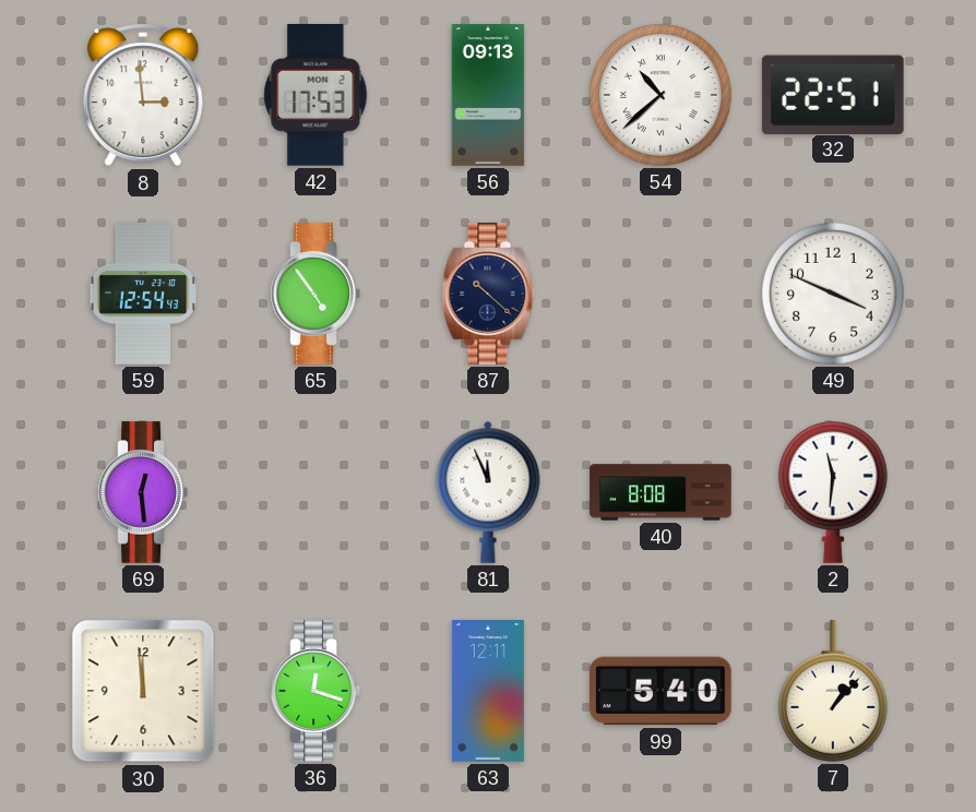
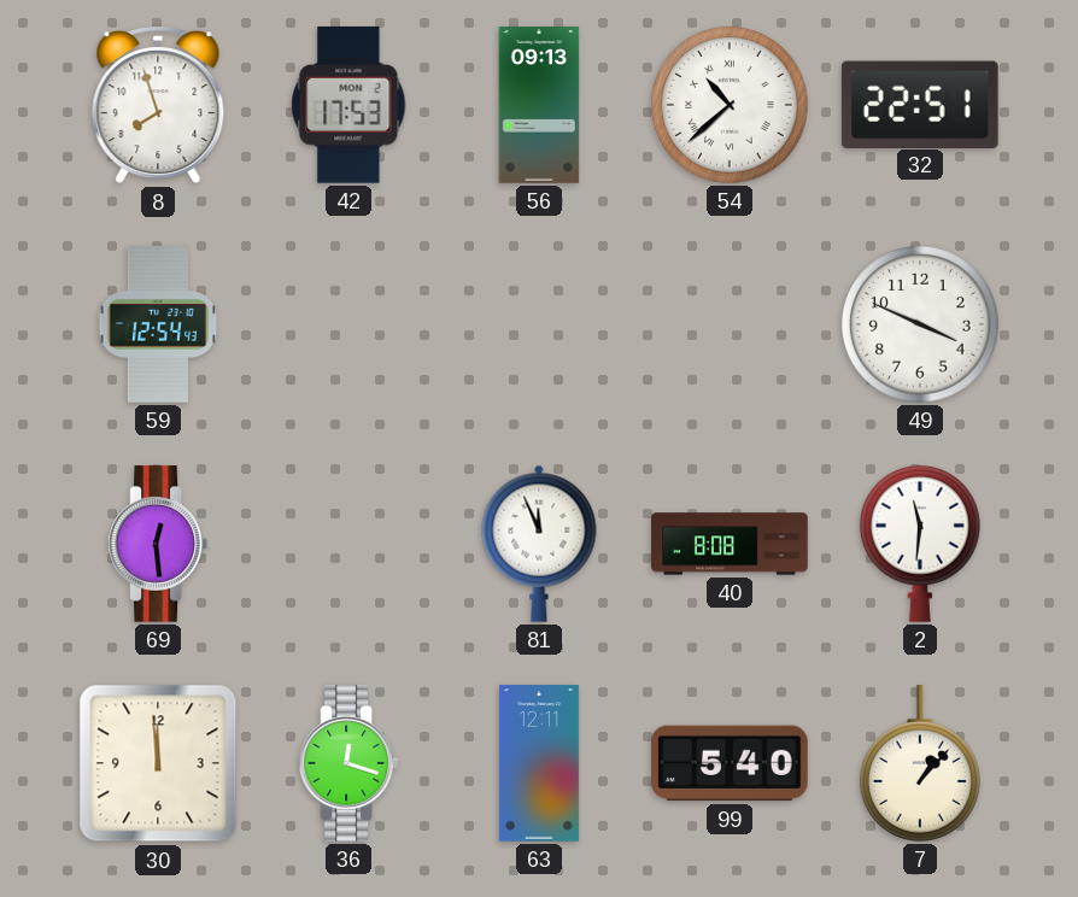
8: 2:59 -> 7:57 (158, 105)
65: 4:54 -> none (314, 294)
87: 10:22 -> none (488, 294)
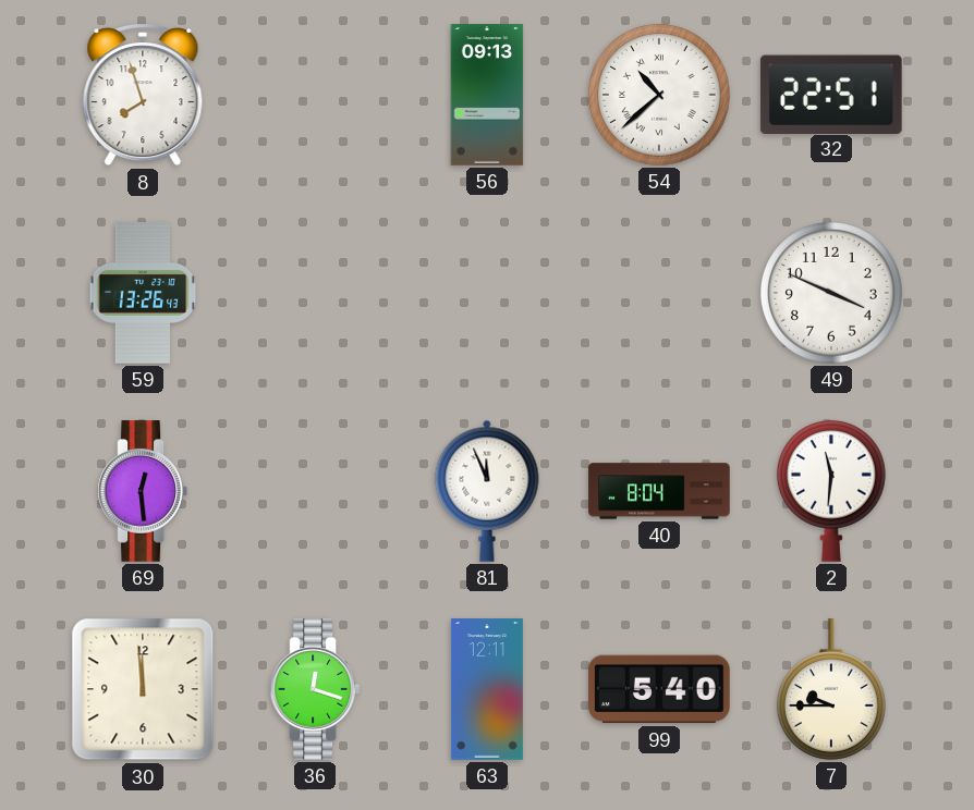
42: 17:53 -> none (348, 105)
59: 12:54 -> 13:26 (143, 293)
40: 8:08 -> 8:04 (659, 491)
7: 1:07 -> 9:45 (831, 690)
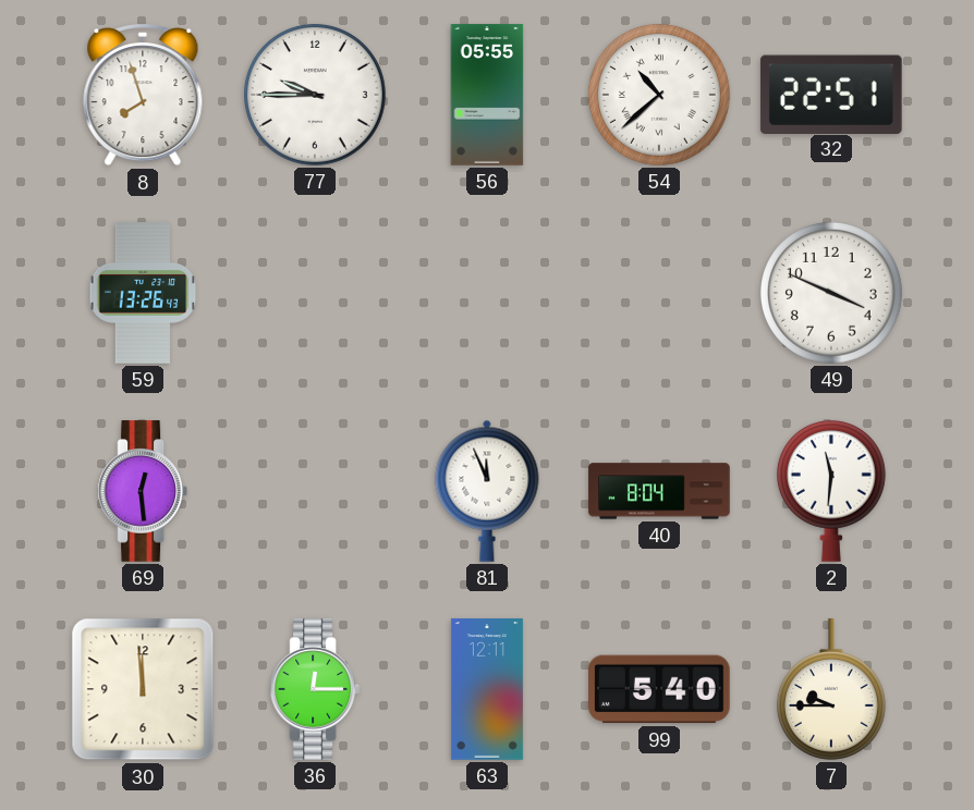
77: none -> 9:45 (315, 95)
56: 09:13 -> 05:55 (487, 95)
36: 12:18 -> 12:15 (314, 689)
